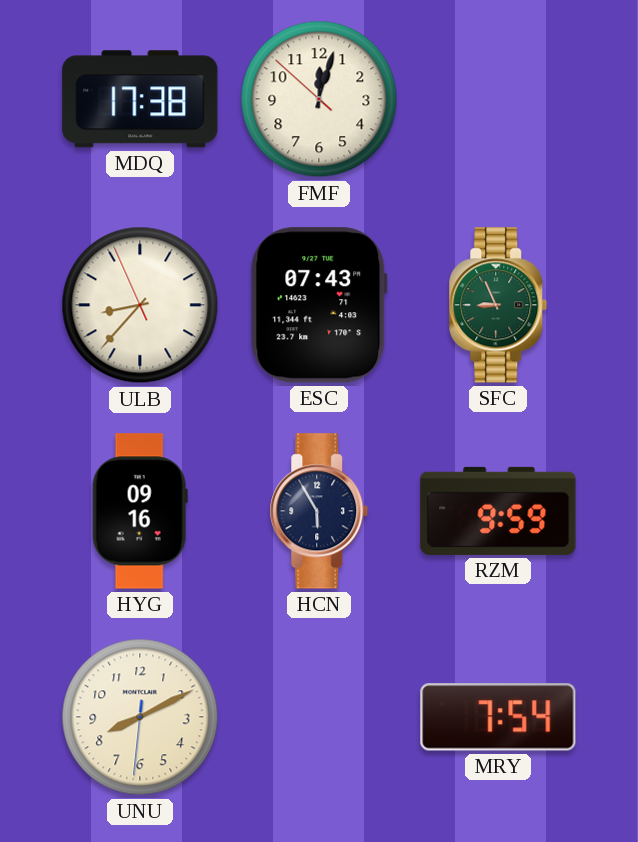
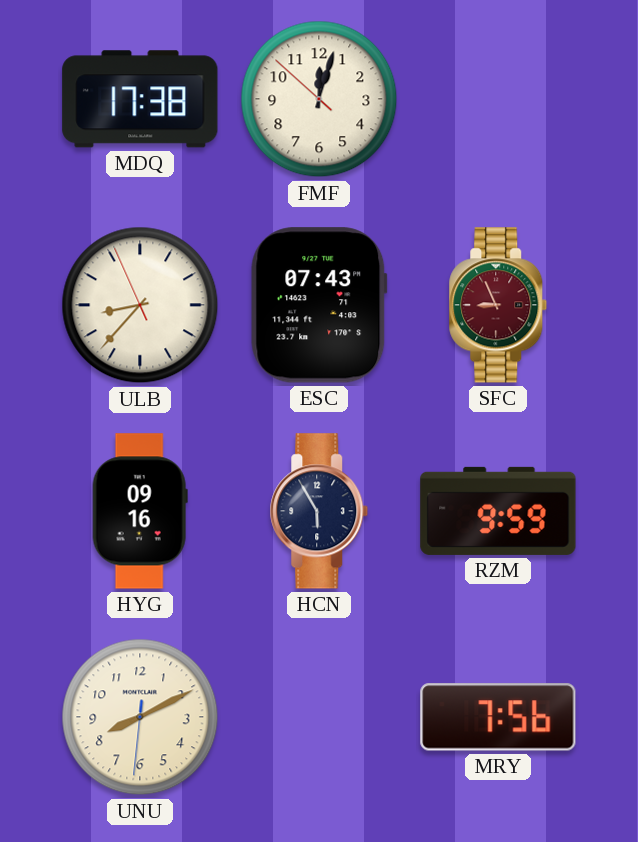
SFC dial: green -> burgundy (498, 305)
MRY: 7:54 -> 7:56 (498, 717)
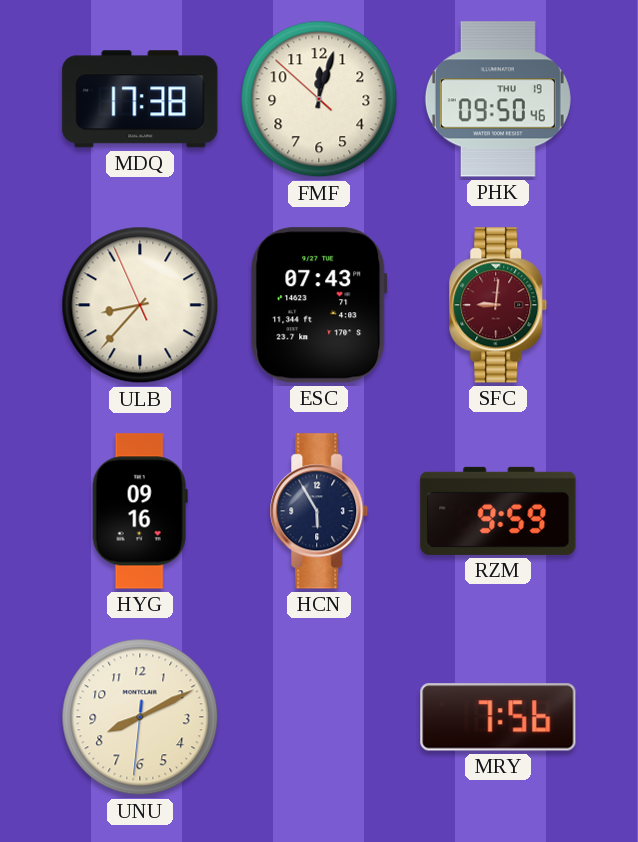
PHK: none -> 09:50 (498, 99)
SFC: 8:56 -> 9:01 (498, 305)
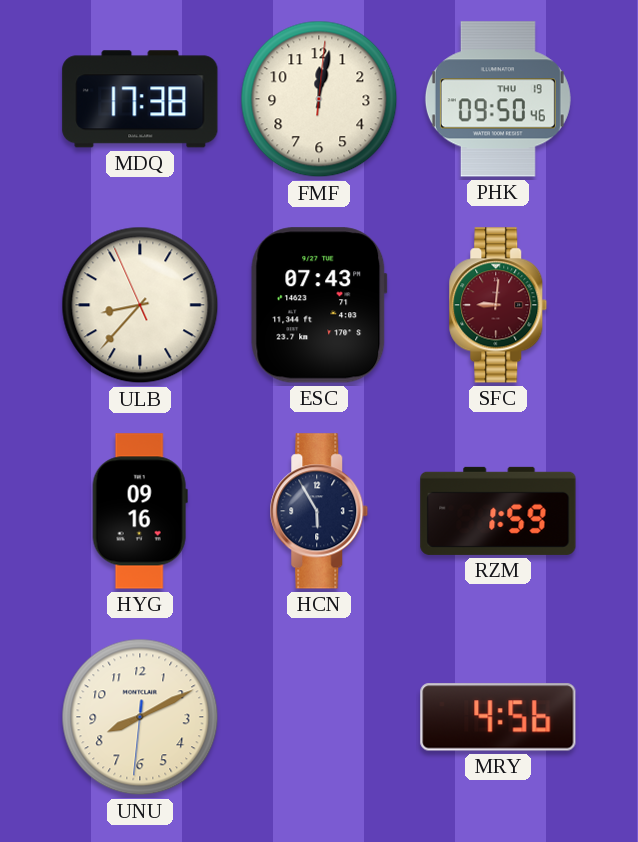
FMF: 12:02:52 -> 12:02:01 (319, 99)
RZM: 9:59 -> 1:59 (498, 511)
MRY: 7:56 -> 4:56 (498, 717)
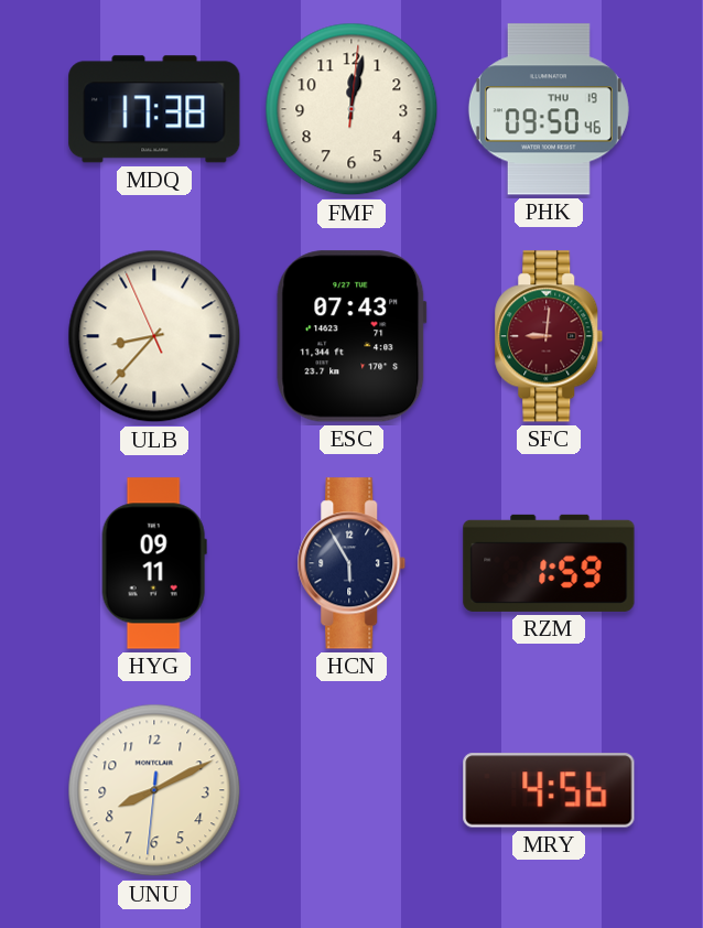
HYG: 09:16 -> 09:11 (154, 563)
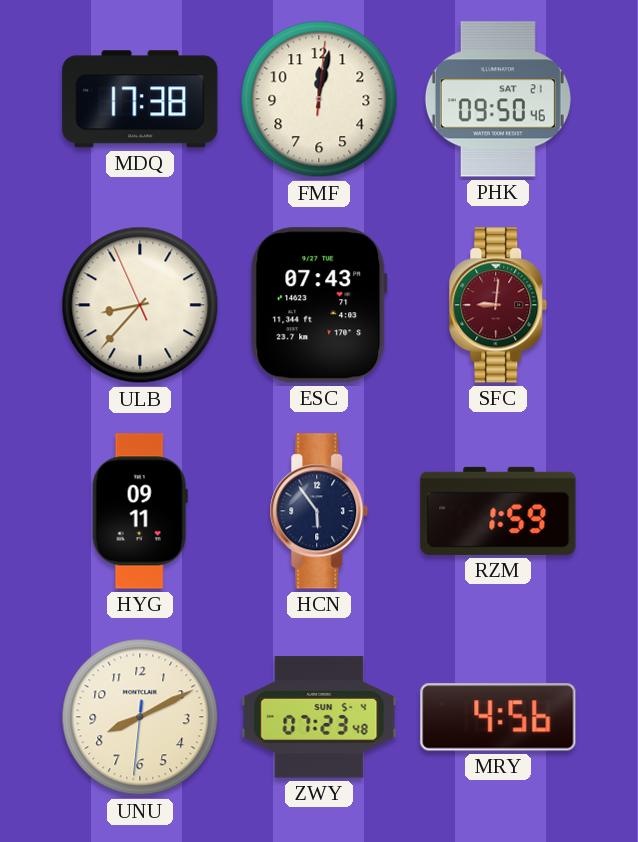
PHK date: THU 19 -> SAT 21 (498, 99)
HCN: 5:55 -> 5:54 (319, 511)
ZWY: none -> 07:23 (319, 717)
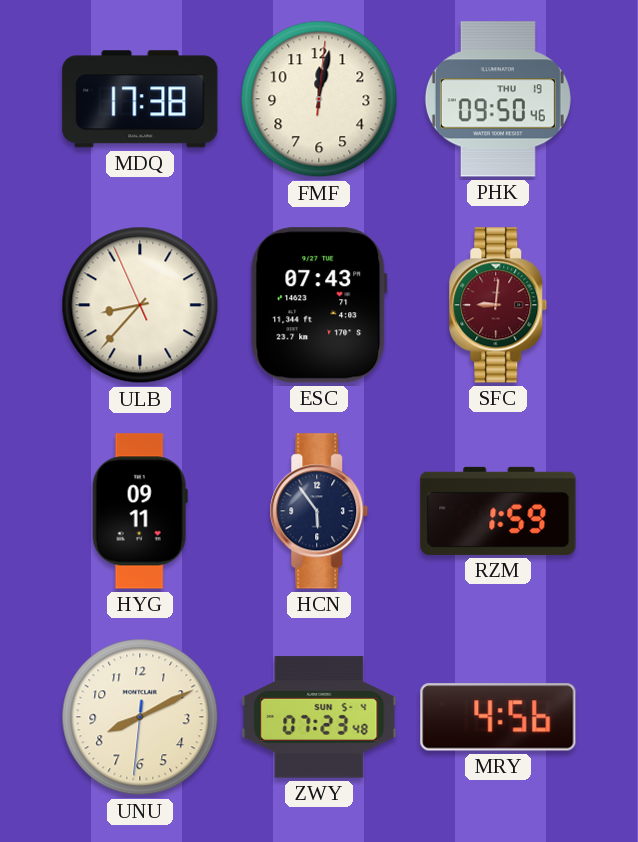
PHK date: SAT 21 -> THU 19 (498, 99)
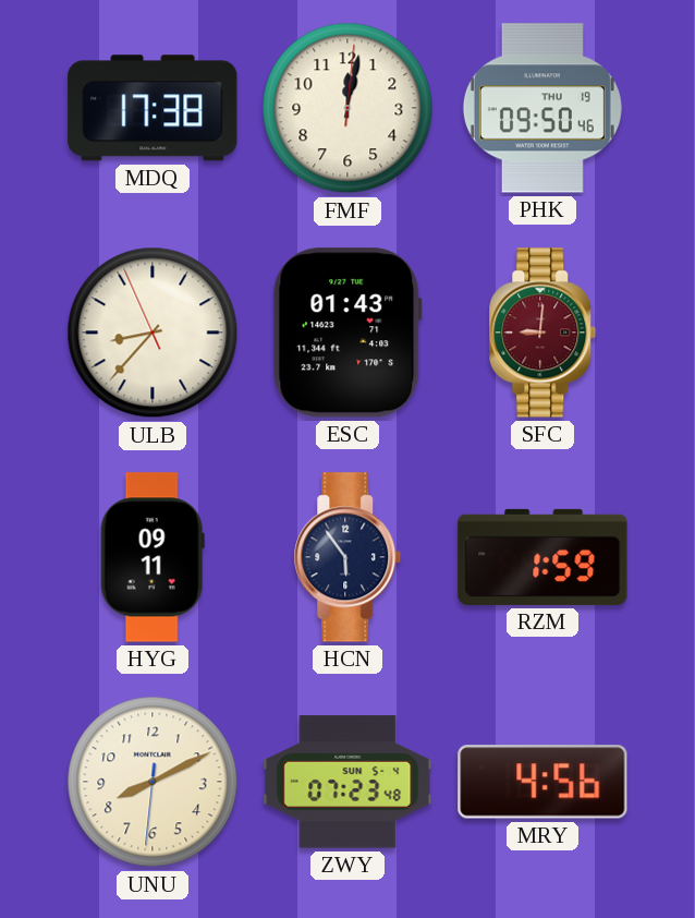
ESC: 07:43 -> 01:43 (347, 333)
